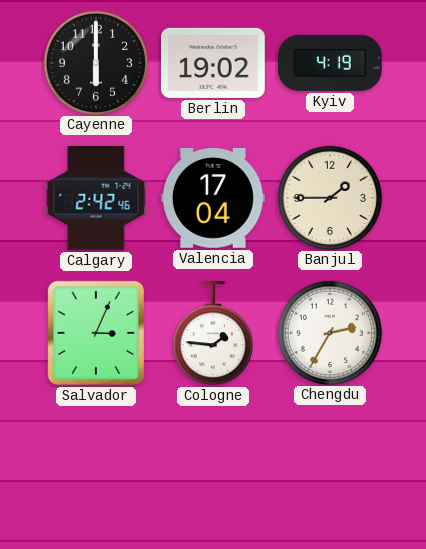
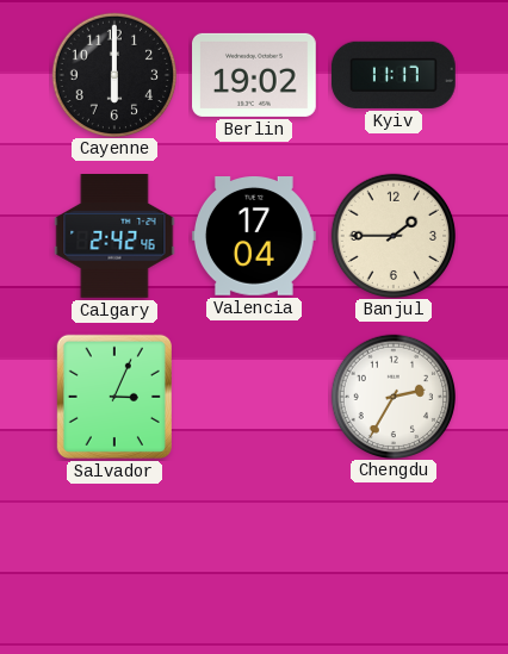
Kyiv: 4:19 -> 11:17 (394, 75)
Cologne: 1:46 -> none (213, 334)
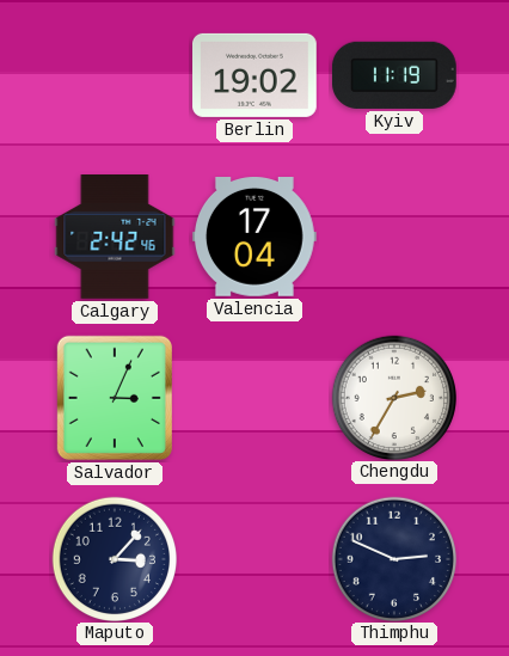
Cayenne: 6:00 -> none (113, 74)
Kyiv: 11:17 -> 11:19 (394, 75)
Banjul: 1:45 -> none (392, 235)
Maputo: none -> 3:07 (114, 558)
Thimphu: none -> 2:49 (393, 558)
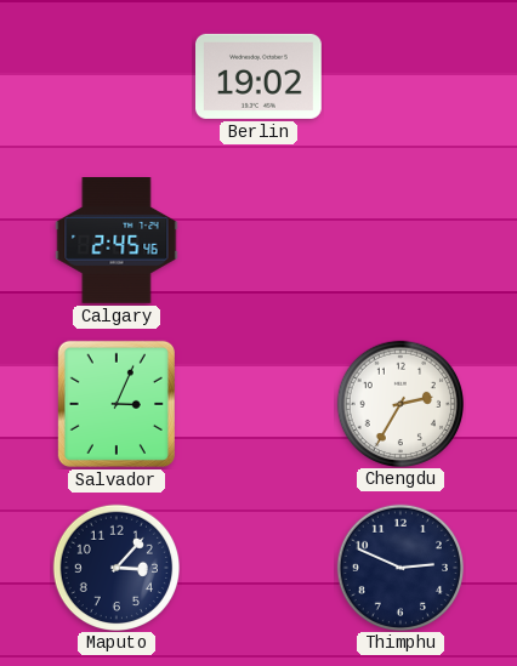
Kyiv: 11:19 -> none (394, 75)
Calgary: 2:42 -> 2:45 (117, 241)
Valencia: 17:04 -> none (254, 238)
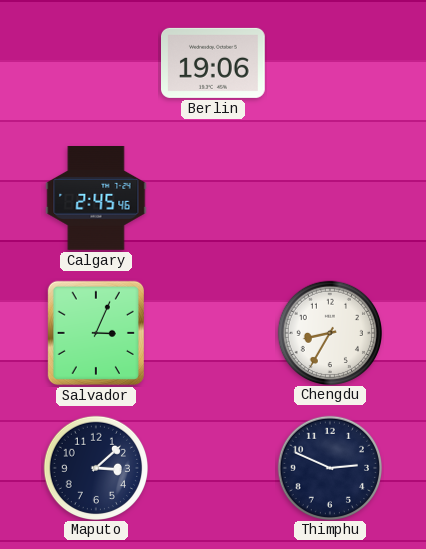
Berlin: 19:02 -> 19:06 (214, 63)
Chengdu: 2:35 -> 8:35 (329, 332)
Maputo: 3:07 -> 3:08 (95, 467)
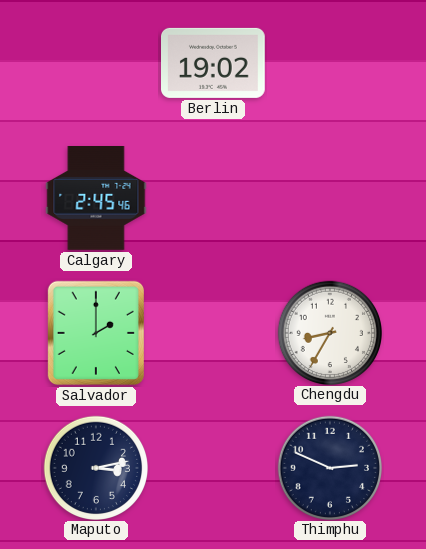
Berlin: 19:06 -> 19:02 (214, 63)
Salvador: 3:04 -> 2:00 (96, 333)
Maputo: 3:08 -> 3:13 (95, 467)
